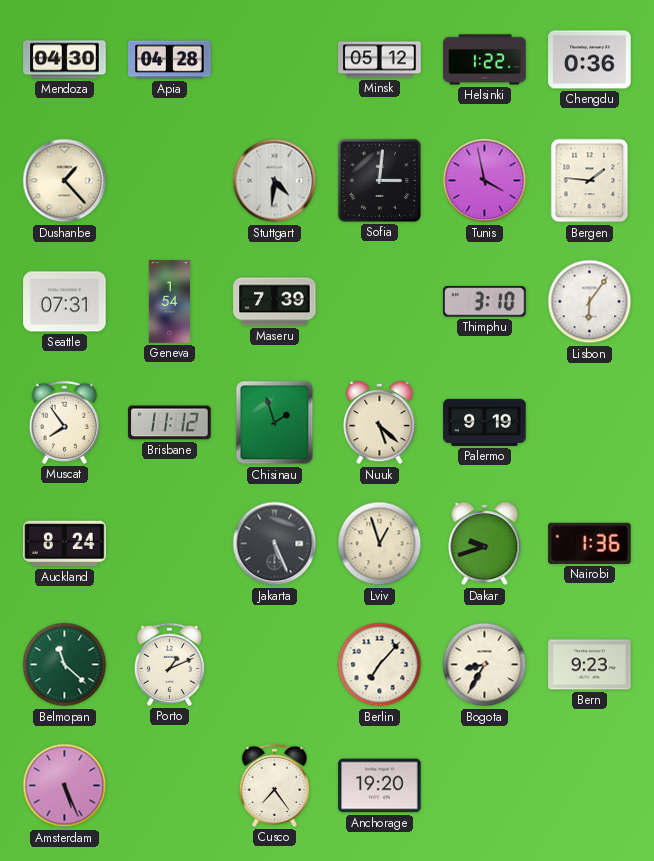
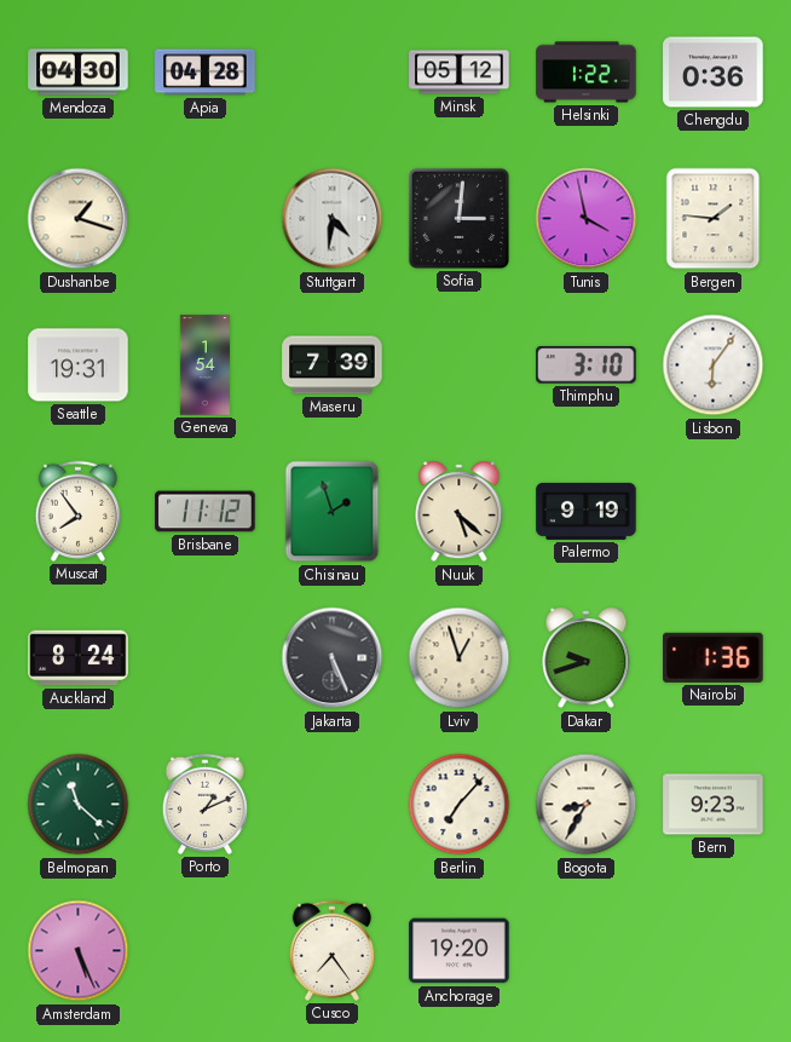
Dushanbe: 1:23 -> 1:18 (79, 219)
Seattle: 07:31 -> 19:31 (79, 365)
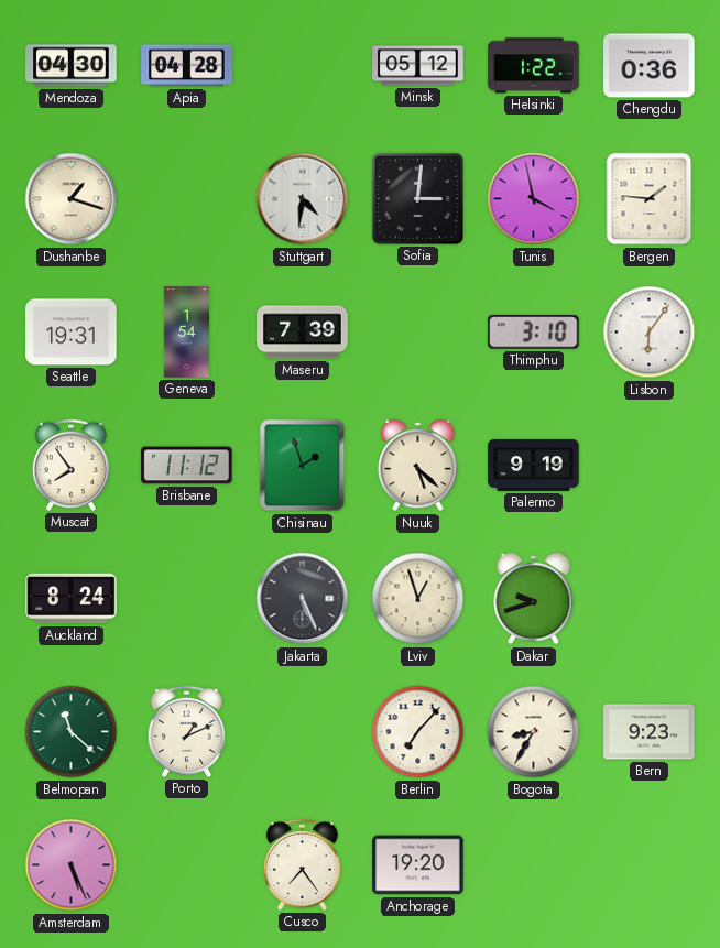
Nairobi: 1:36 -> none (714, 657)
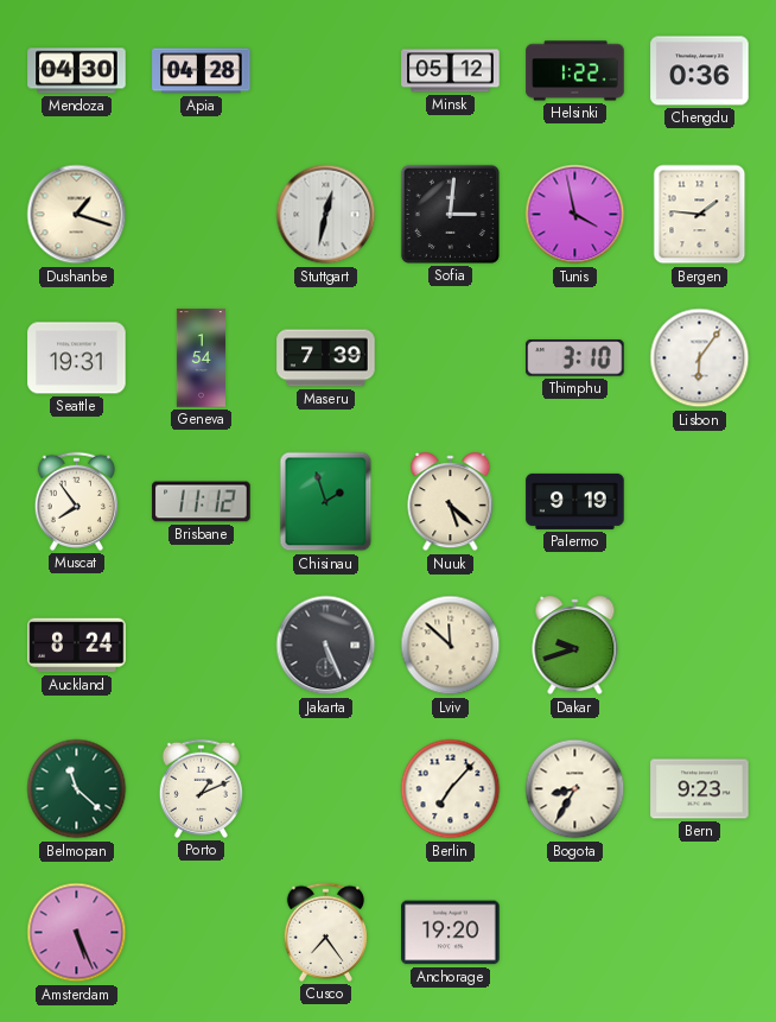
Stuttgart: 4:31 -> 12:32 (326, 215)
Lviv: 12:57 -> 11:52 (451, 646)
